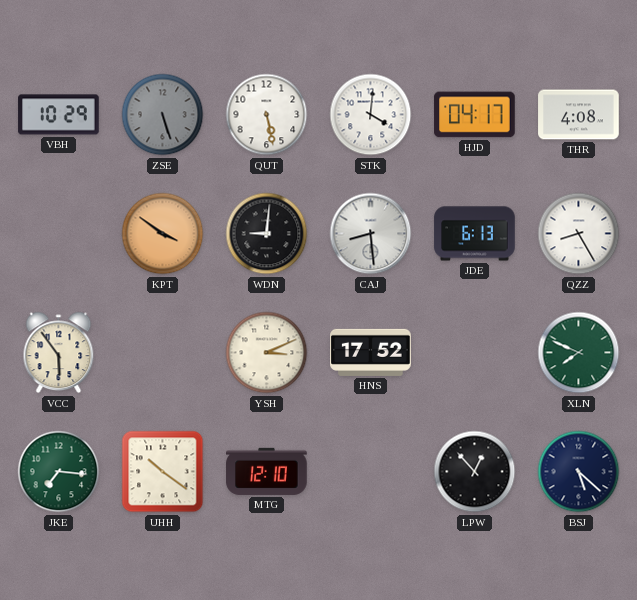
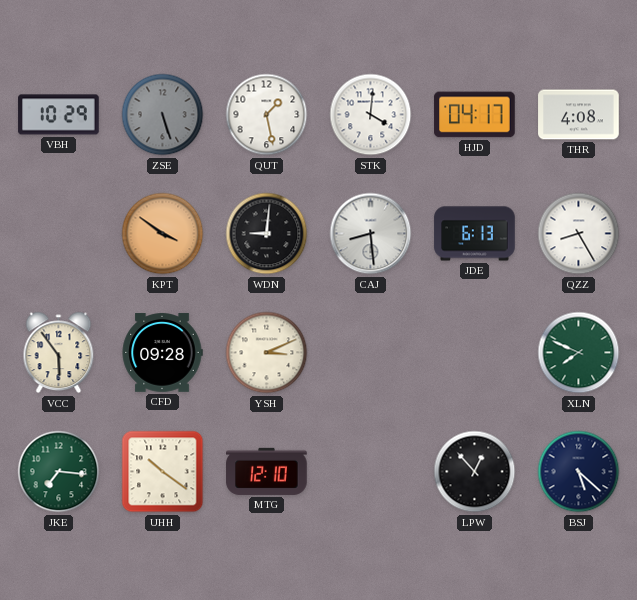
QUT: 5:28 -> 1:28 (267, 115)
CFD: none -> 09:28 (162, 353)
HNS: 17:52 -> none (371, 352)
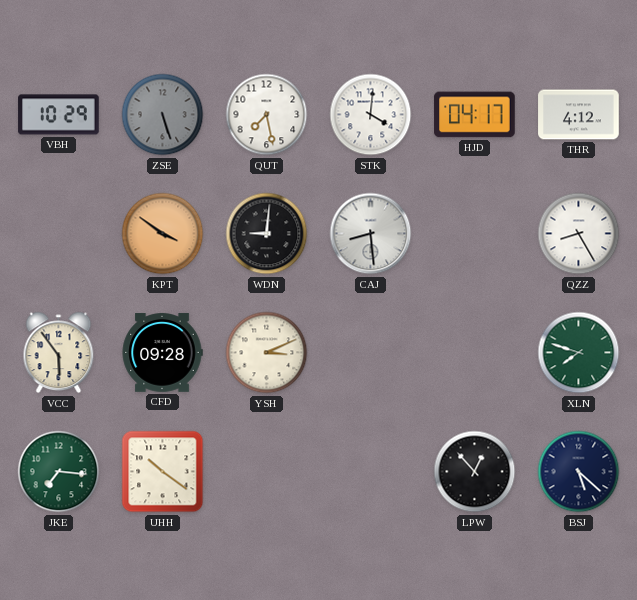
QUT: 1:28 -> 7:28 (267, 115)
THR: 4:08 -> 4:12 (579, 115)
JDE: 6:13 -> none (475, 234)
XLN: 7:49 -> 7:48 (579, 353)
MTG: 12:10 -> none (267, 471)
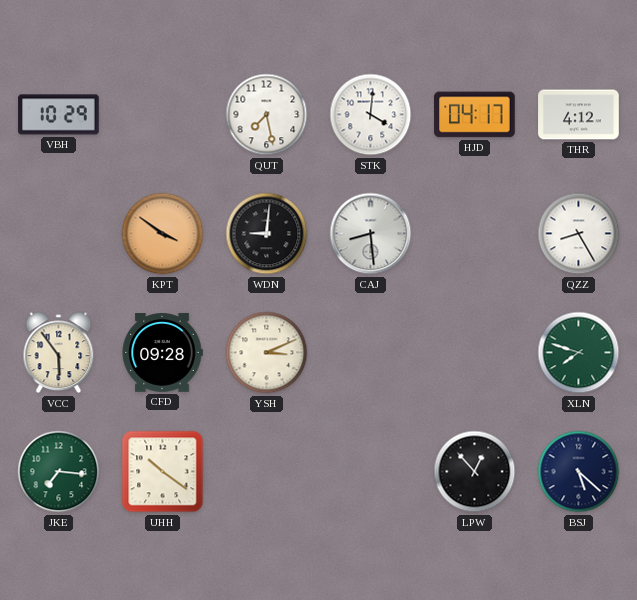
ZSE: 5:27 -> none (163, 115)
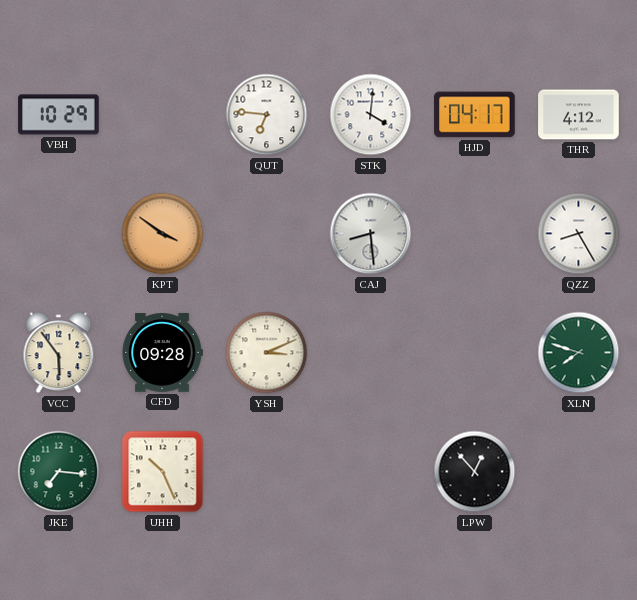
QUT: 7:28 -> 6:46 (267, 115)
WDN: 9:01 -> none (267, 234)
UHH: 10:21 -> 10:26 (163, 472)
BSJ: 5:22 -> none (579, 472)
